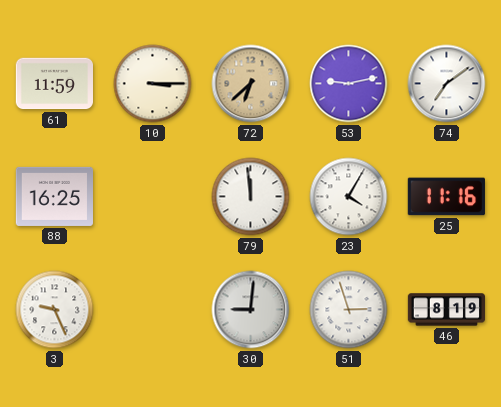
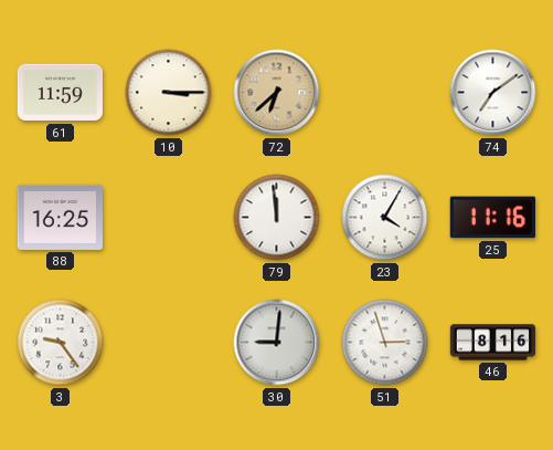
53: 9:13 -> none (349, 84)
3: 9:26 -> 9:24 (61, 343)
46: 8:19 -> 8:16 (493, 343)
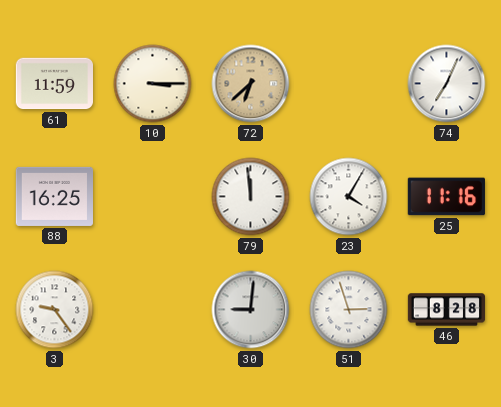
74: 7:09 -> 7:04 (447, 84)
46: 8:16 -> 8:28 (447, 310)
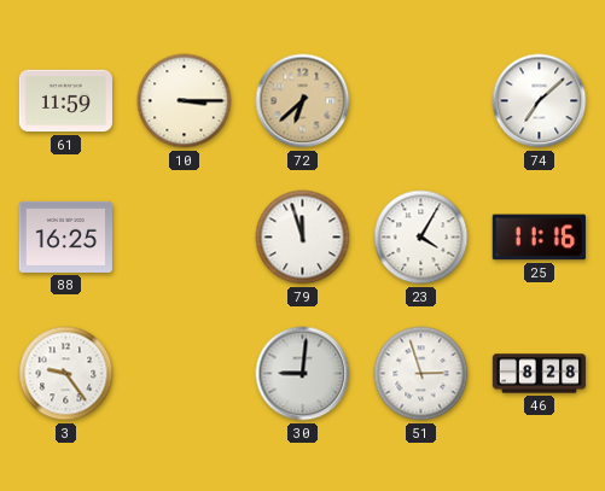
74: 7:04 -> 7:08 (540, 101)
79: 11:59 -> 11:57 (303, 238)
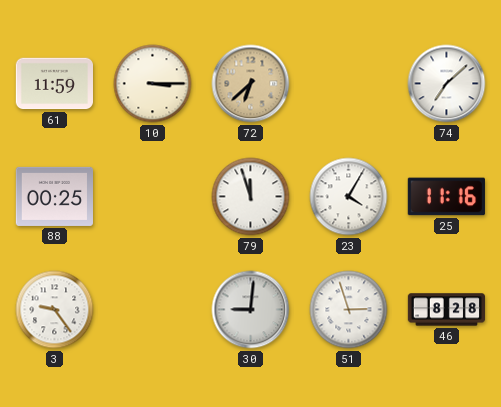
88: 16:25 -> 00:25 (54, 196)
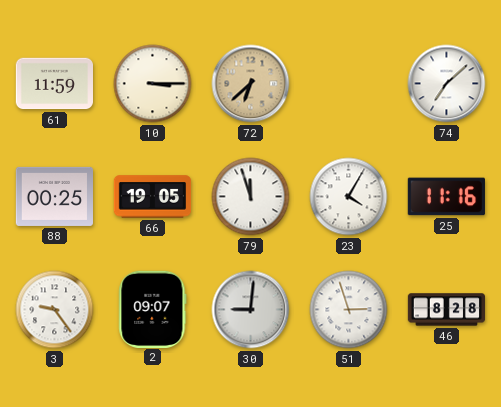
66: none -> 19:05 (153, 197)
2: none -> 09:07 (153, 309)
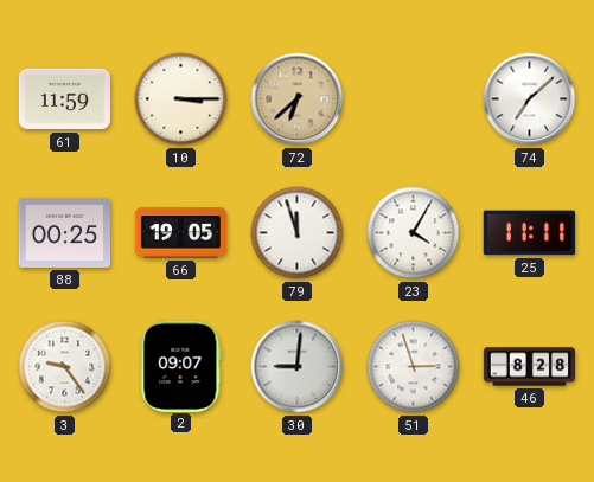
25: 11:16 -> 11:11 (529, 233)
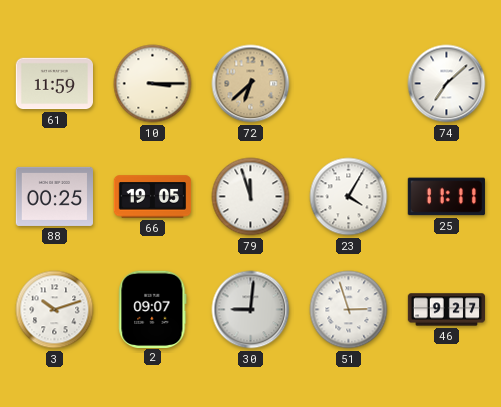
3: 9:24 -> 10:12 (55, 310)
46: 8:28 -> 9:27 (447, 310)
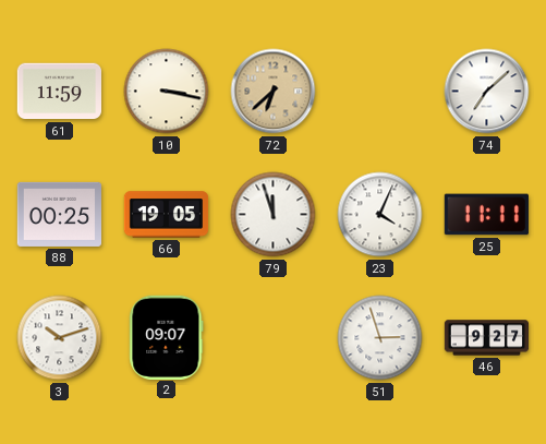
10: 3:15 -> 3:17 (167, 92)
23: 4:05 -> 4:04 (380, 215)
30: 9:01 -> none (251, 310)
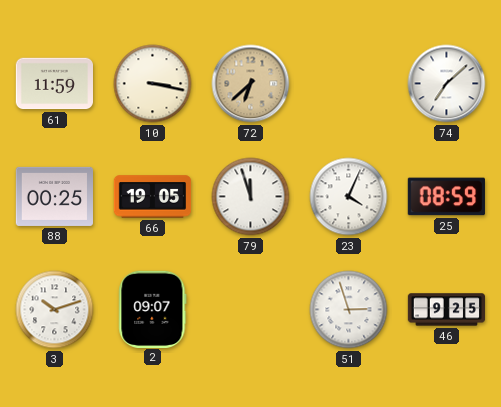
25: 11:11 -> 08:59 (446, 197)
46: 9:27 -> 9:25 (447, 310)
